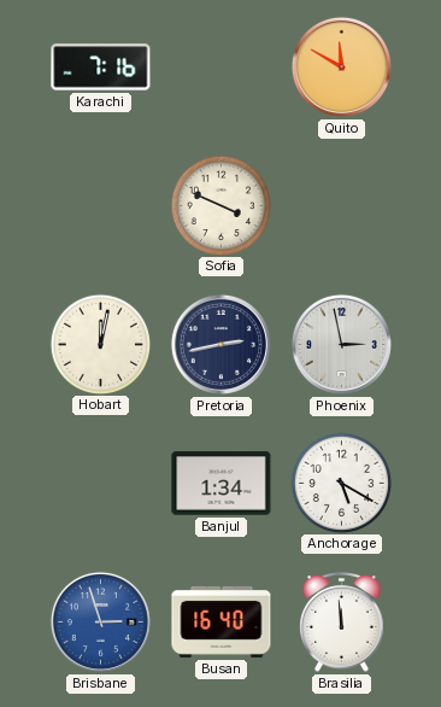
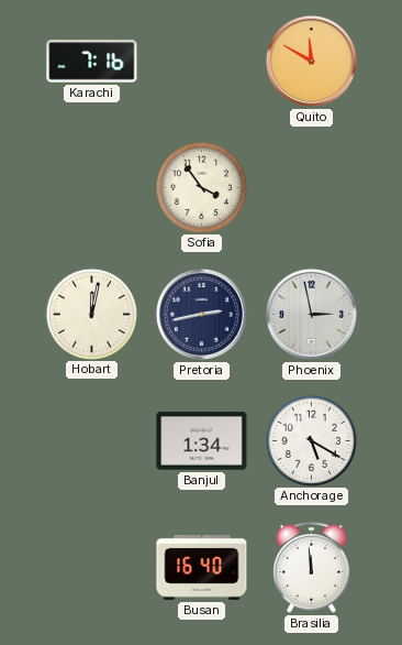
Sofia: 3:49 -> 3:54 (201, 187)
Brisbane: 2:57 -> none (100, 621)
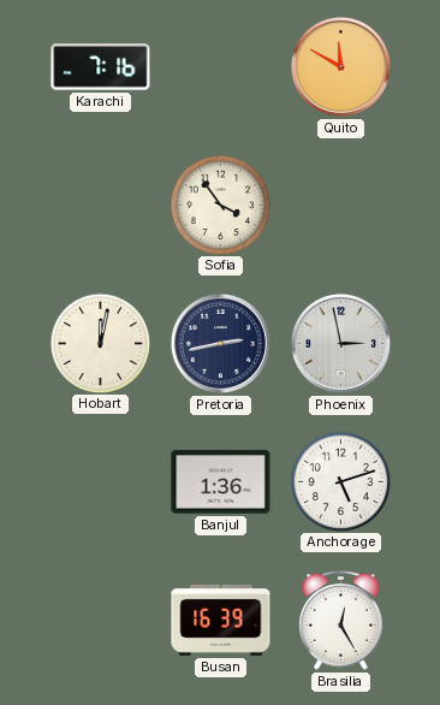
Banjul: 1:34 -> 1:36 (221, 482)
Anchorage: 5:20 -> 5:12 (340, 481)
Busan: 16:40 -> 16:39 (221, 620)
Brasilia: 11:59 -> 12:25 (341, 621)
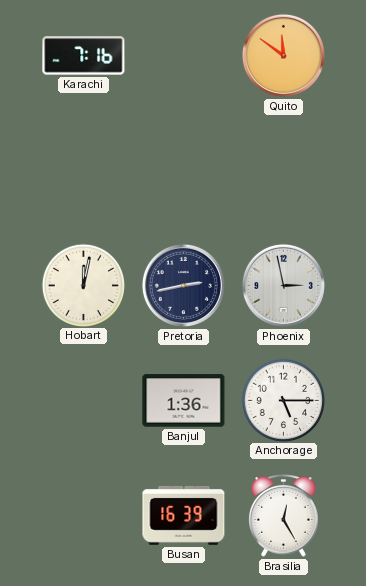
Quito: 11:50 -> 11:51 (283, 55)
Sofia: 3:54 -> none (220, 205)
Anchorage: 5:12 -> 5:15 (283, 400)
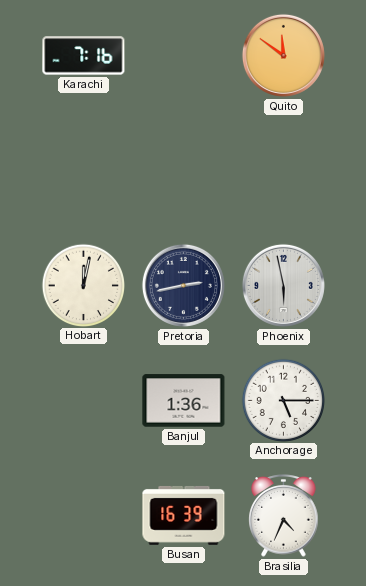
Phoenix: 2:58 -> 5:58 (283, 285)
Brasilia: 12:25 -> 4:34 (284, 516)
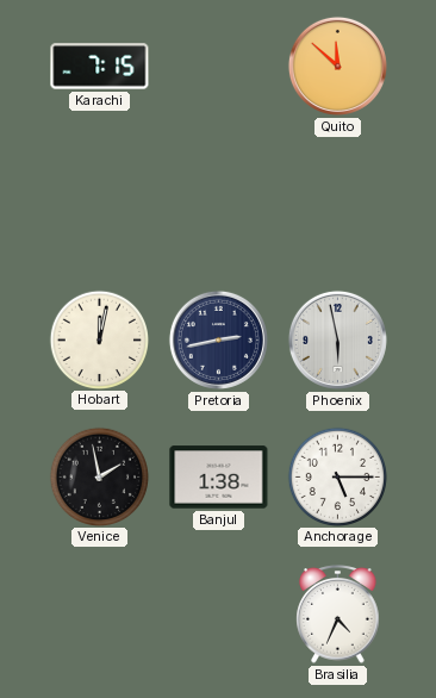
Karachi: 7:16 -> 7:15 (100, 67)
Quito: 11:51 -> 11:52 (337, 66)
Venice: none -> 1:58 (99, 476)
Banjul: 1:36 -> 1:38 (219, 478)
Busan: 16:39 -> none (184, 515)
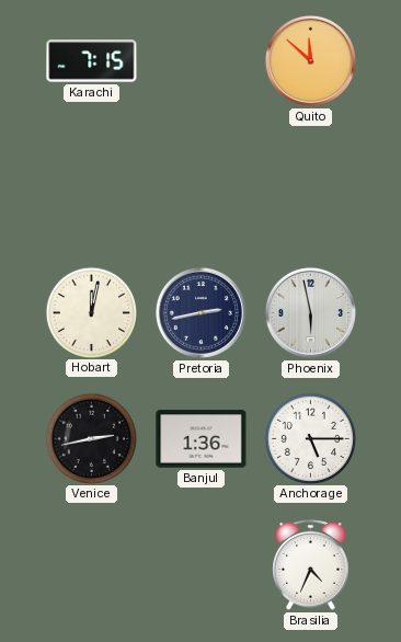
Venice: 1:58 -> 2:43 (91, 438)
Banjul: 1:38 -> 1:36 (202, 439)
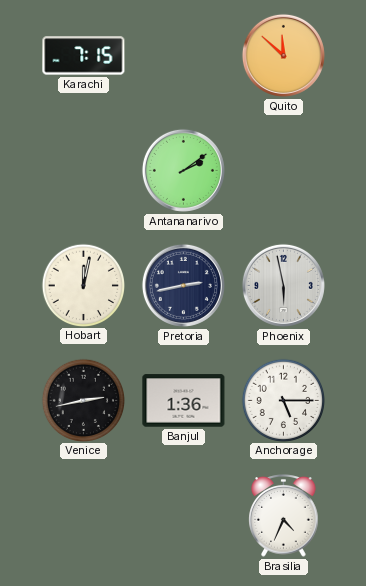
Antananarivo: none -> 2:09 (183, 170)
